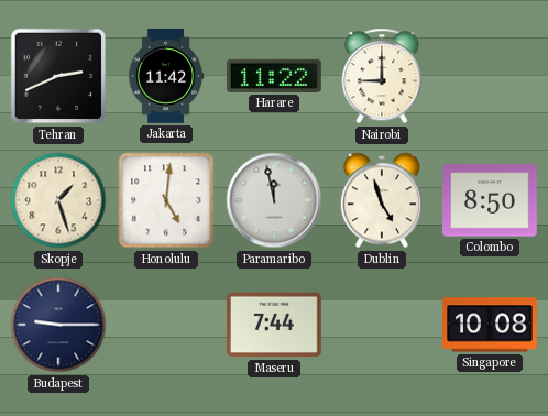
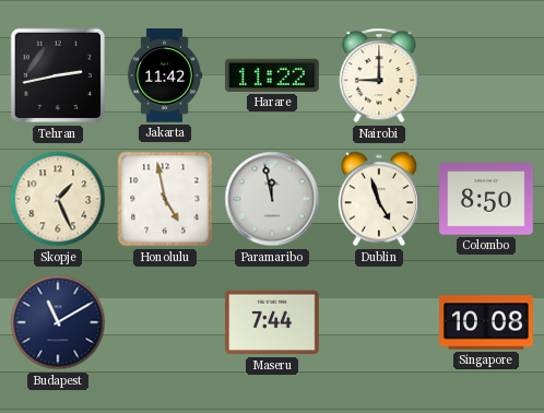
Tehran: 2:41 -> 2:43 (58, 75)
Skopje: 1:27 -> 1:26 (58, 199)
Honolulu: 5:01 -> 4:58 (165, 199)
Budapest: 9:15 -> 11:10 (58, 322)
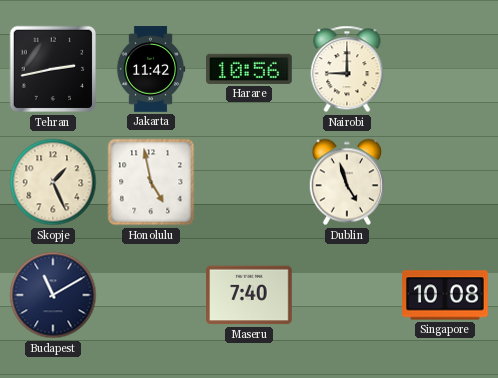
Harare: 11:22 -> 10:56 (250, 69)
Paramaribo: 11:58 -> none (272, 199)
Colombo: 8:50 -> none (487, 199)
Maseru: 7:44 -> 7:40 (250, 295)
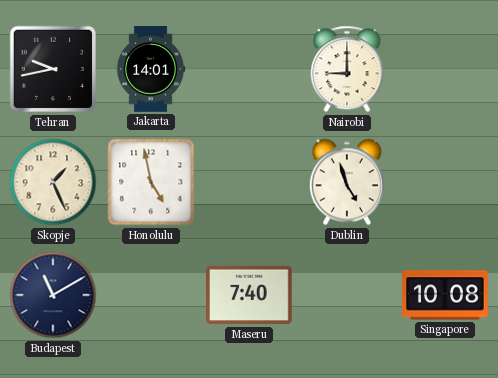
Tehran: 2:43 -> 9:43 (53, 69)
Jakarta: 11:42 -> 14:01 (151, 69)
Harare: 10:56 -> none (250, 69)
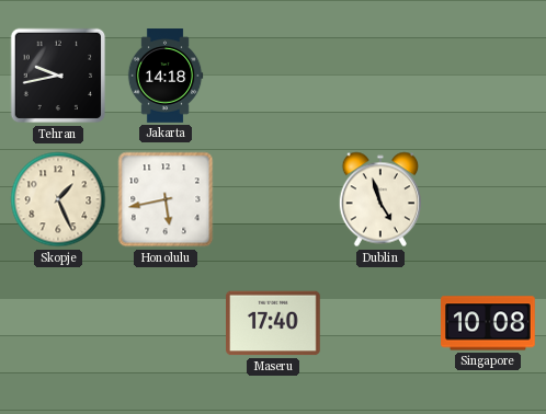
Jakarta: 14:01 -> 14:18 (166, 76)
Nairobi: 9:00 -> none (347, 69)
Honolulu: 4:58 -> 5:43 (166, 199)
Budapest: 11:10 -> none (53, 295)
Maseru: 7:40 -> 17:40 (274, 323)
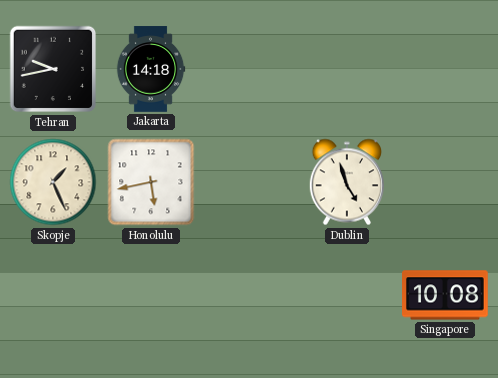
Maseru: 17:40 -> none (274, 323)
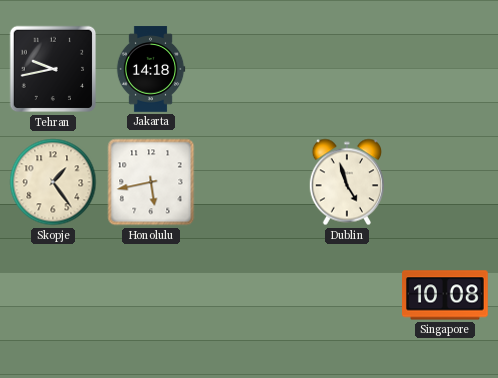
Skopje: 1:26 -> 1:24 (53, 182)
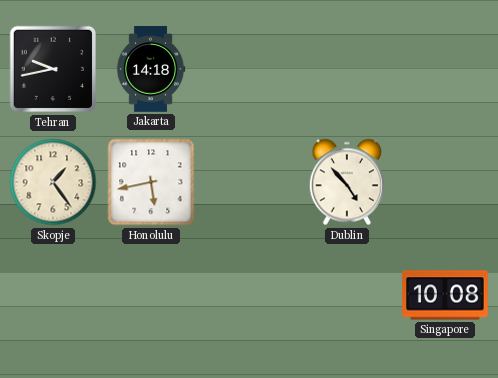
Dublin: 4:57 -> 4:53 (346, 182)
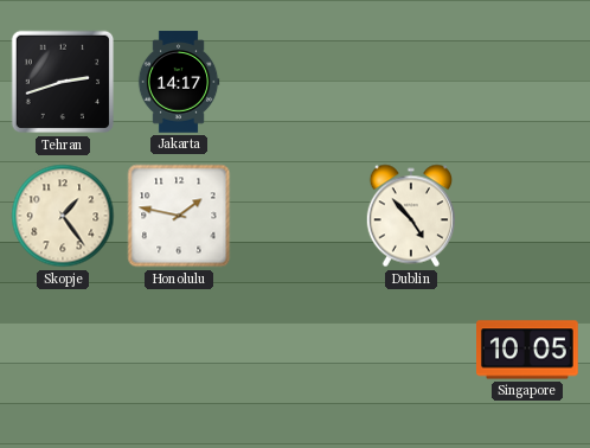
Tehran: 9:43 -> 2:42 (63, 82)
Jakarta: 14:18 -> 14:17 (179, 82)
Honolulu: 5:43 -> 1:47 (179, 216)
Singapore: 10:08 -> 10:05 (528, 350)
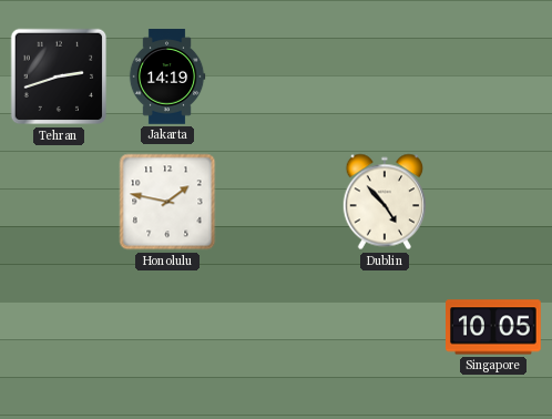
Jakarta: 14:17 -> 14:19 (167, 76)
Skopje: 1:24 -> none (63, 216)
